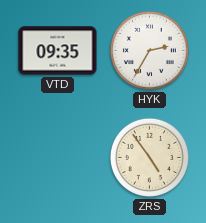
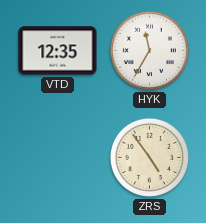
VTD: 09:35 -> 12:35 (58, 51)
HYK: 2:35 -> 11:35 (149, 50)
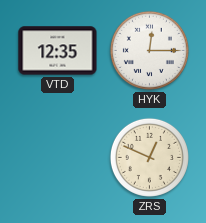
HYK: 11:35 -> 12:15 (149, 50)
ZRS: 4:54 -> 12:49 (149, 157)
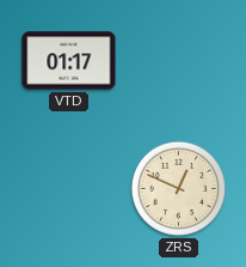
VTD: 12:35 -> 01:17 (69, 61)
HYK: 12:15 -> none (149, 50)
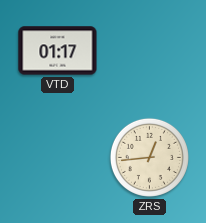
ZRS: 12:49 -> 12:44 (149, 157)
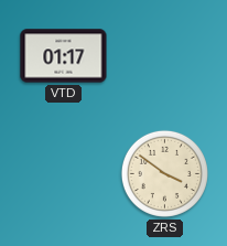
ZRS: 12:44 -> 3:51 (164, 173)
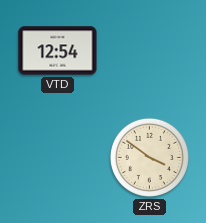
VTD: 01:17 -> 12:54 (58, 51)
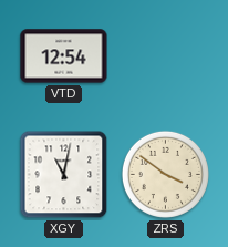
XGY: none -> 11:02 (64, 175)
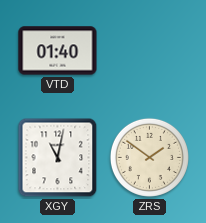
VTD: 12:54 -> 01:40 (58, 51)
ZRS: 3:51 -> 1:51 (149, 157)
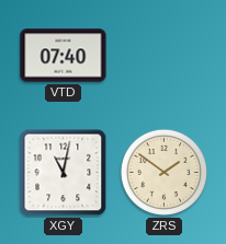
VTD: 01:40 -> 07:40 (64, 56)
